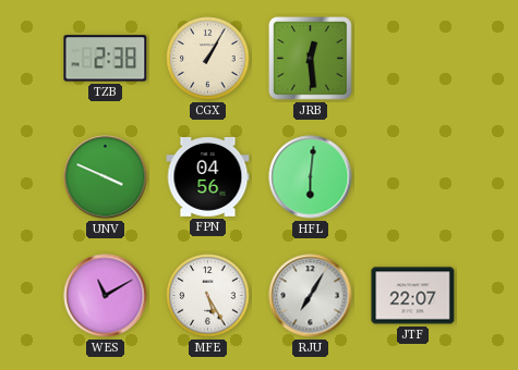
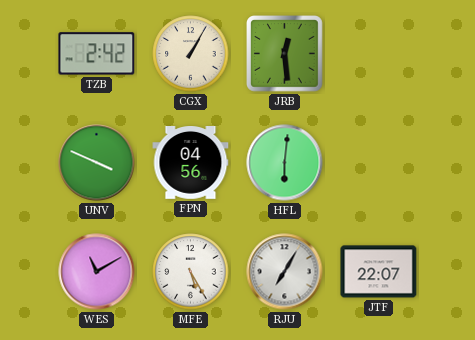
TZB: 2:38 -> 2:42 (97, 54)
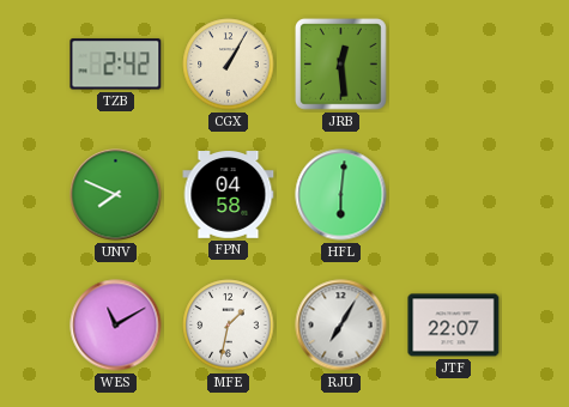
UNV: 3:49 -> 7:49 (116, 195)
FPN: 04:56 -> 04:58 (229, 195)
MFE: 5:25 -> 1:32 (229, 326)
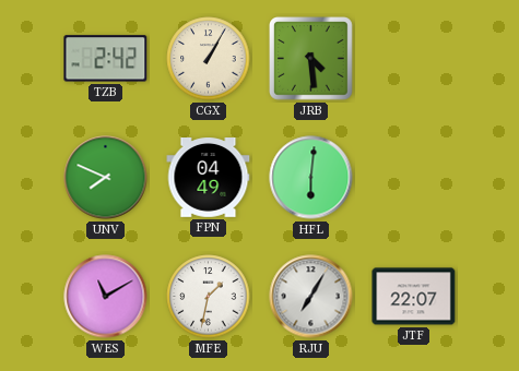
JRB: 12:29 -> 4:29 (311, 59)
FPN: 04:58 -> 04:49 (209, 178)
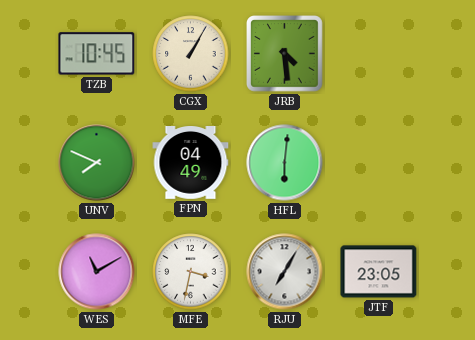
TZB: 2:42 -> 10:45 (97, 54)
MFE: 1:32 -> 3:32 (191, 272)
JTF: 22:07 -> 23:05 (379, 272)
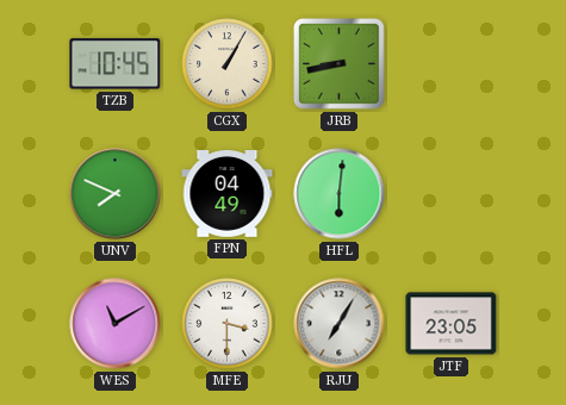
JRB: 4:29 -> 8:43 (340, 64)
MFE: 3:32 -> 3:30 (228, 324)
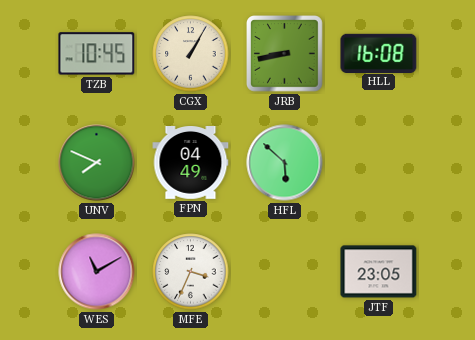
HLL: none -> 16:08 (379, 53)
HFL: 6:01 -> 5:52 (285, 163)
MFE: 3:30 -> 3:34 (191, 272)
RJU: 7:05 -> none (340, 324)
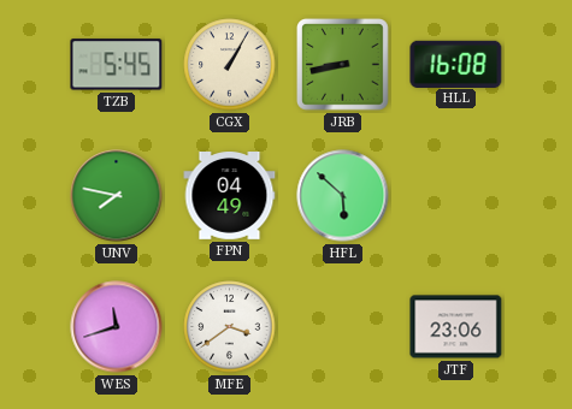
TZB: 10:45 -> 5:45 (117, 65)
UNV: 7:49 -> 7:47 (117, 196)
WES: 11:10 -> 11:42 (117, 327)
MFE: 3:34 -> 3:39 (230, 327)
JTF: 23:05 -> 23:06 (456, 327)
